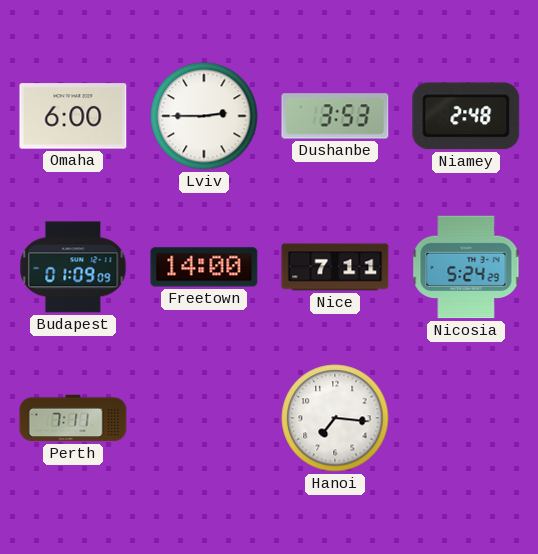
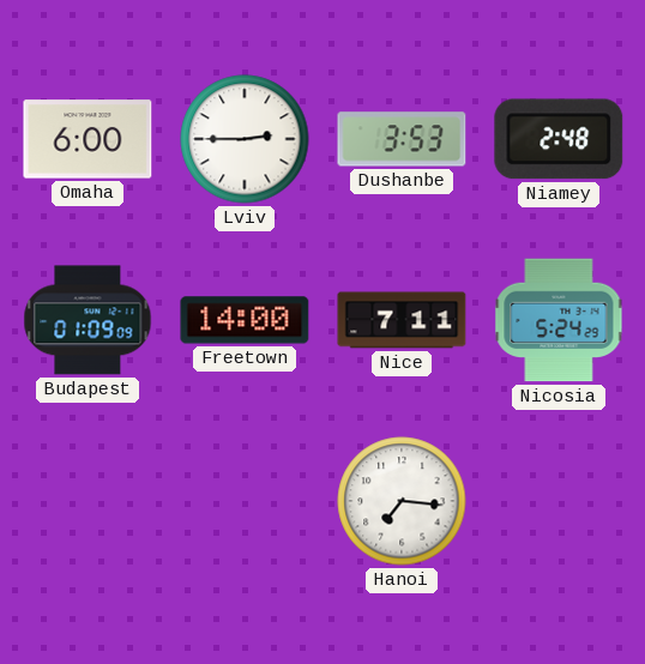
Perth: 7:11 -> none (73, 418)
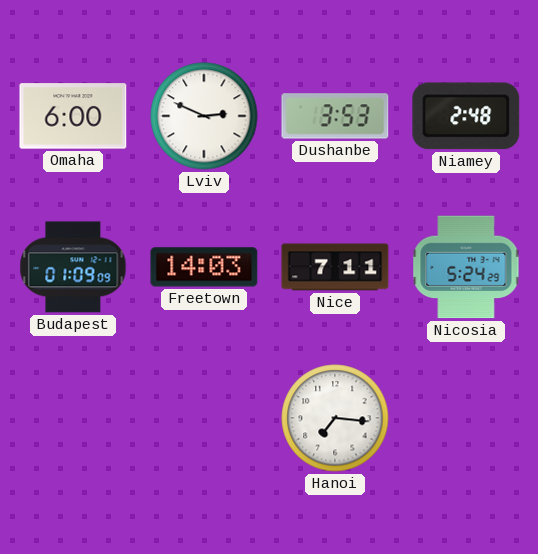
Lviv: 2:45 -> 2:49 (204, 116)
Freetown: 14:00 -> 14:03 (204, 267)
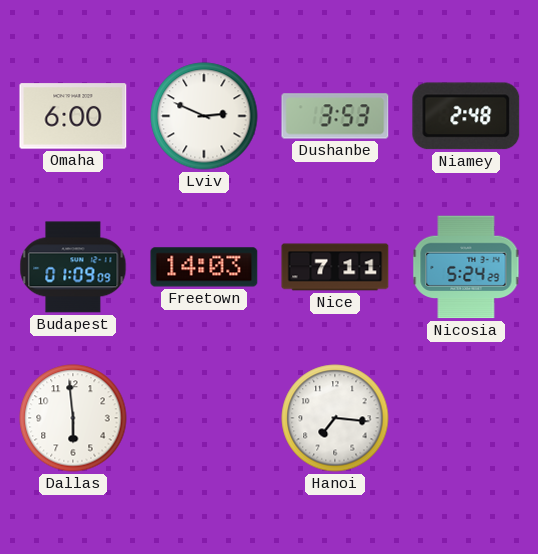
Dallas: none -> 5:59 (73, 418)
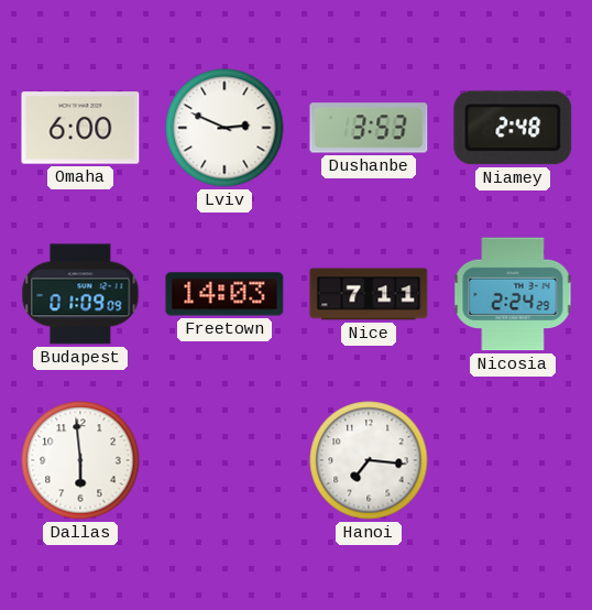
Nicosia: 5:24 -> 2:24 (513, 294)
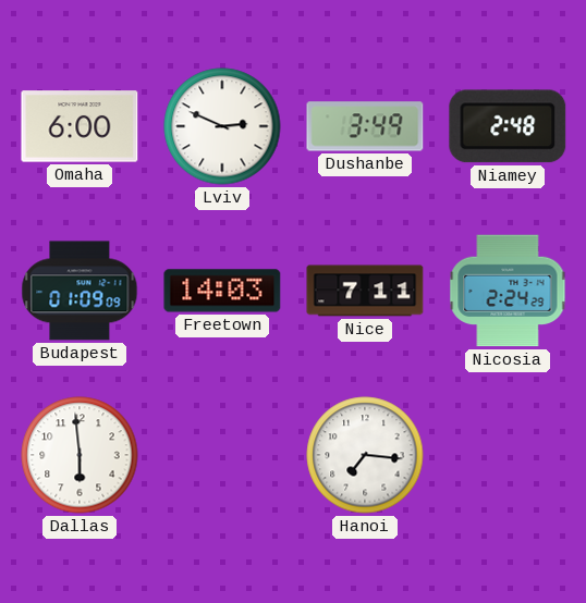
Dushanbe: 3:53 -> 3:49 (365, 126)
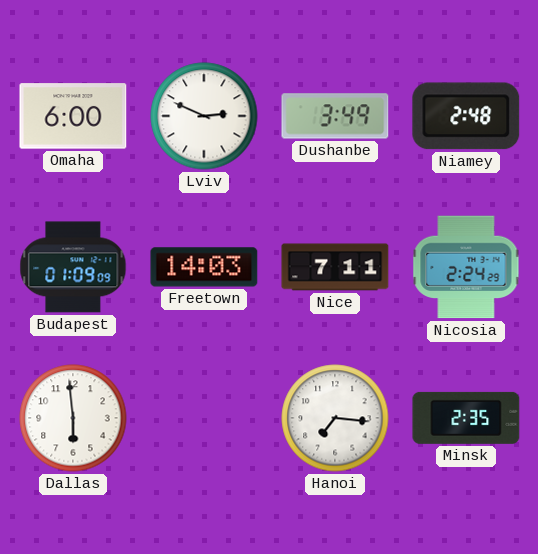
Minsk: none -> 2:35 (466, 418)
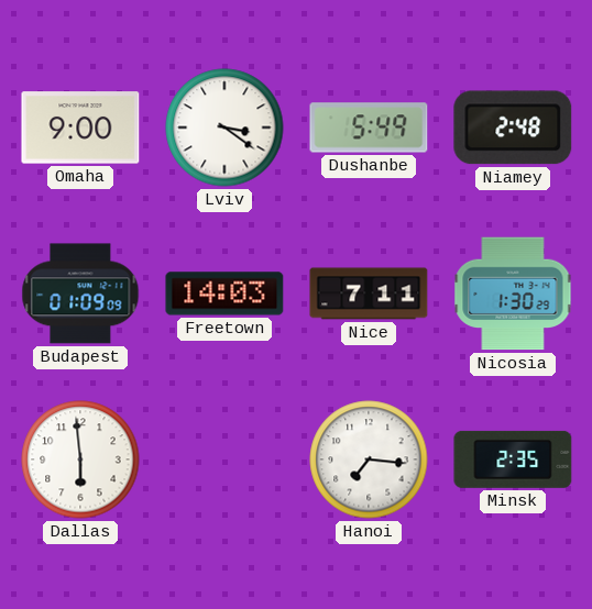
Omaha: 6:00 -> 9:00 (80, 128)
Lviv: 2:49 -> 3:21 (224, 128)
Dushanbe: 3:49 -> 5:49 (369, 128)
Nicosia: 2:24 -> 1:30 (513, 294)
